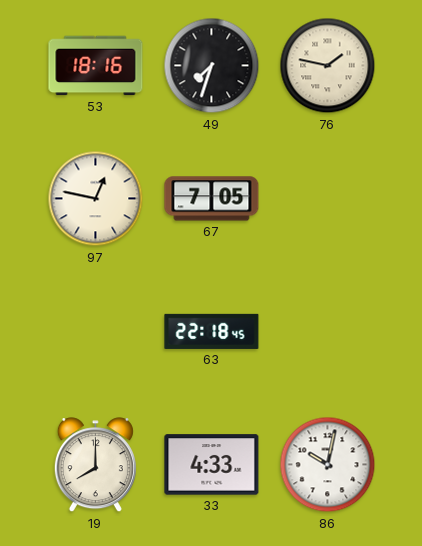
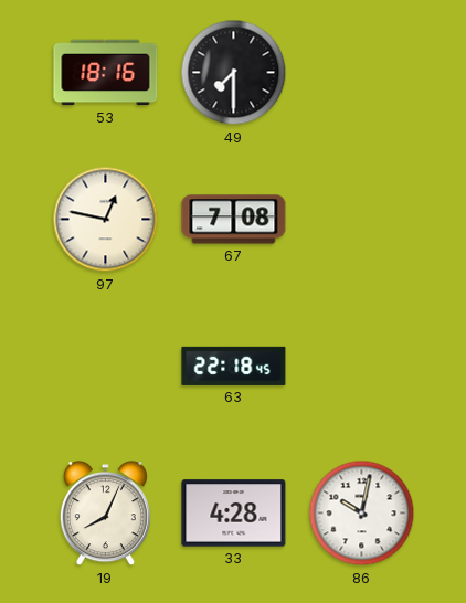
49: 7:33 -> 7:30 (234, 73)
76: 1:47 -> none (328, 66)
67: 7:05 -> 7:08 (234, 220)
19: 8:00 -> 8:04 (105, 514)
33: 4:33 -> 4:28 (234, 514)
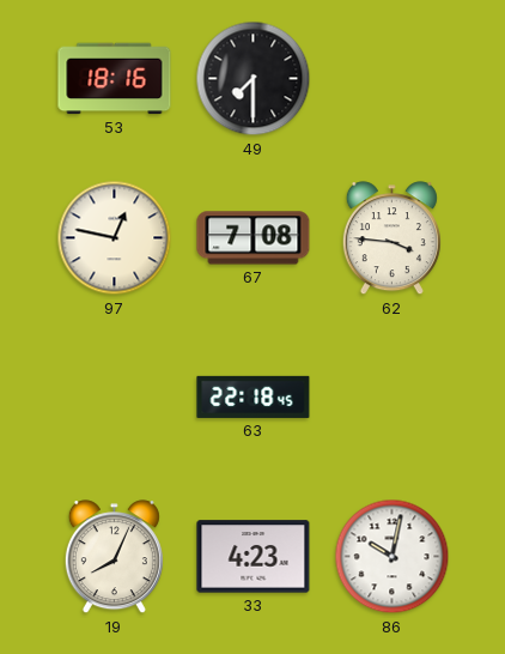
62: none -> 3:46 (391, 238)
33: 4:28 -> 4:23 (254, 557)
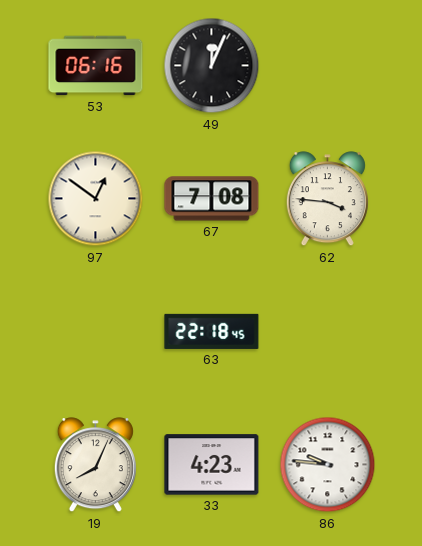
53: 18:16 -> 06:16 (96, 66)
49: 7:30 -> 12:04 (212, 66)
97: 12:47 -> 12:51 (96, 199)
86: 10:02 -> 9:46 (328, 465)
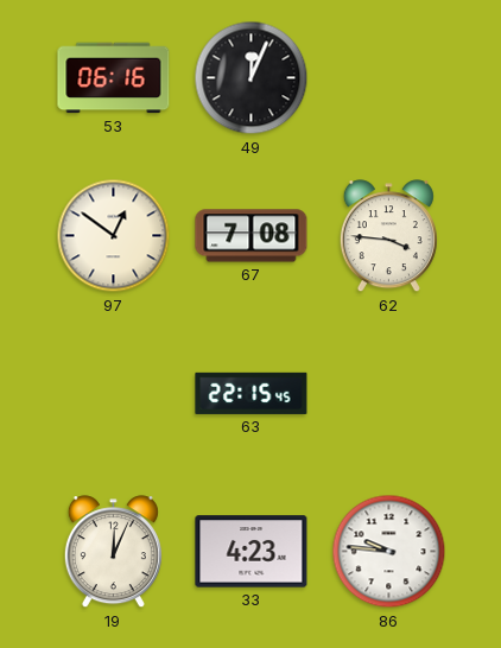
63: 22:18 -> 22:15 (252, 393)
19: 8:04 -> 12:04 (113, 552)
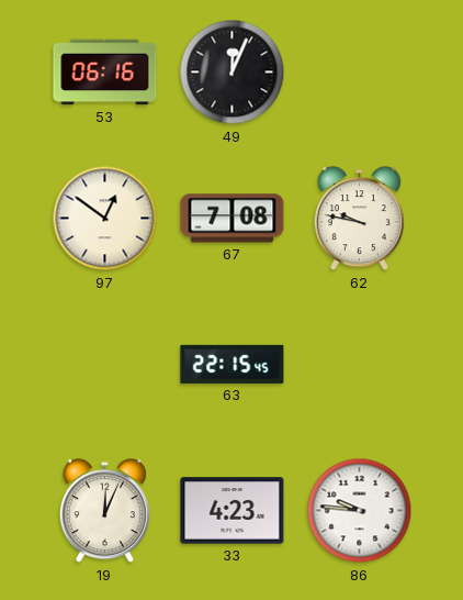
62: 3:46 -> 9:47 (359, 219)
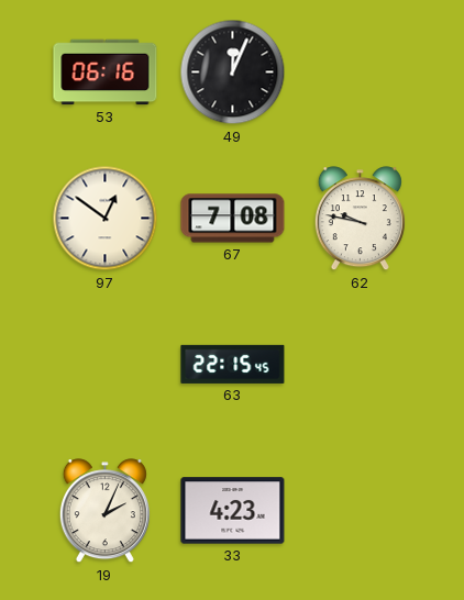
19: 12:04 -> 2:04 (104, 511)
86: 9:46 -> none (360, 511)
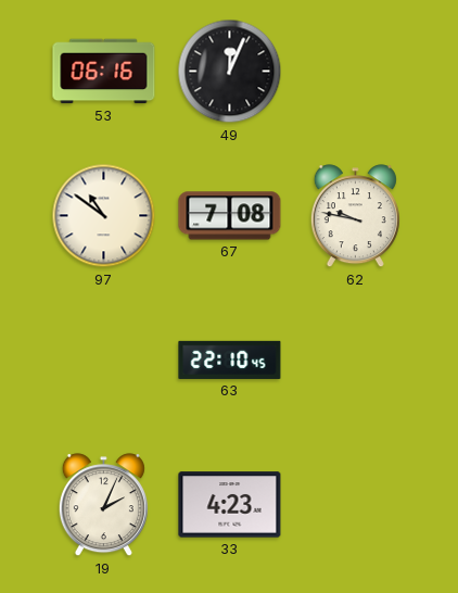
97: 12:51 -> 10:51 (104, 216)
63: 22:15 -> 22:10 (230, 359)
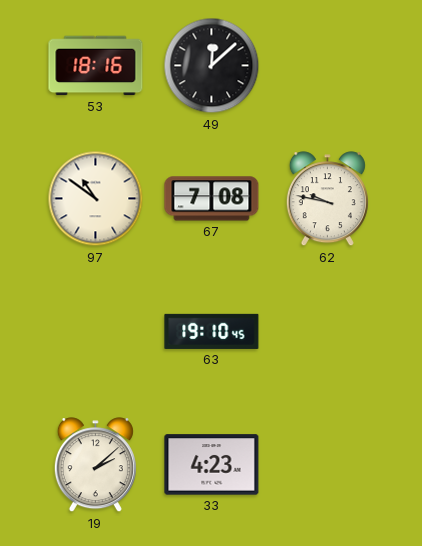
53: 06:16 -> 18:16 (96, 66)
49: 12:04 -> 12:08 (212, 66)
63: 22:10 -> 19:10 (212, 331)
19: 2:04 -> 2:08 (95, 465)
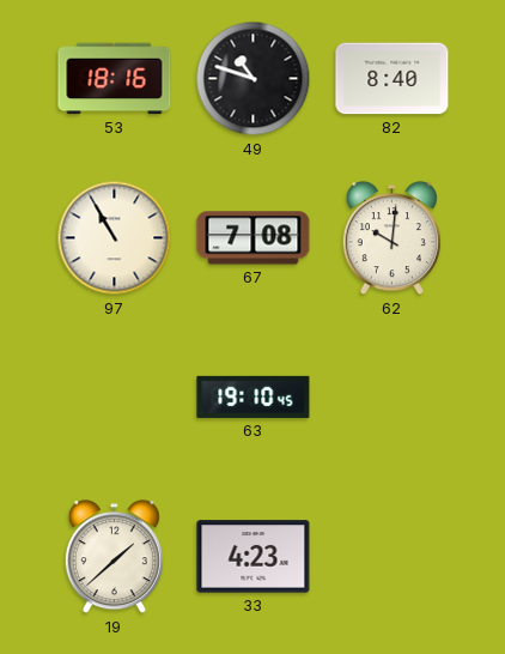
49: 12:08 -> 10:48 (254, 79)
82: none -> 8:40 (393, 79)
97: 10:51 -> 10:55 (115, 238)
62: 9:47 -> 10:01 (391, 238)
19: 2:08 -> 1:38 (114, 557)
